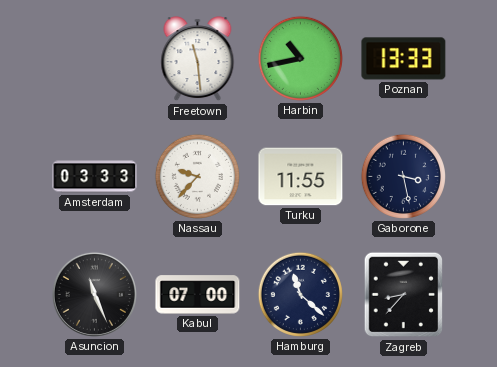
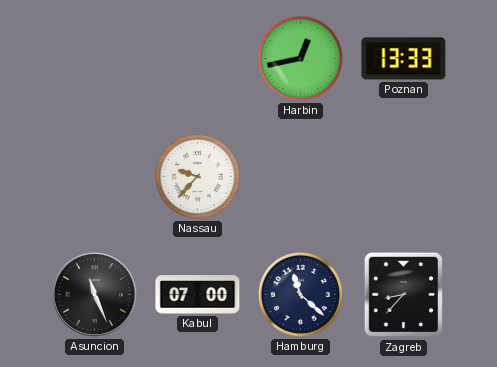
Freetown: 11:29 -> none (198, 59)
Harbin: 10:43 -> 12:43 (300, 58)
Amsterdam: 03:33 -> none (95, 177)
Turku: 11:55 -> none (301, 177)
Gaborone: 3:28 -> none (403, 176)
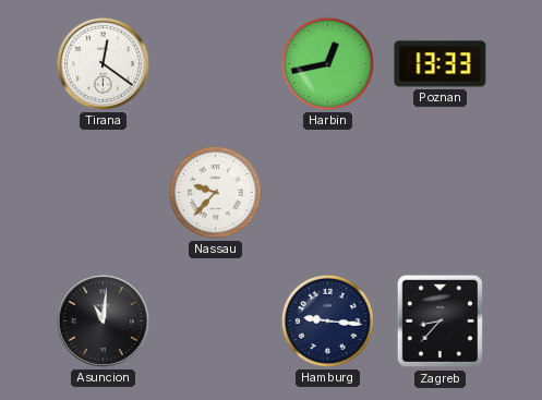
Tirana: none -> 12:21 (103, 63)
Asuncion: 11:26 -> 11:01 (103, 320)
Kabul: 07:00 -> none (198, 295)
Hamburg: 11:22 -> 9:16 (327, 320)
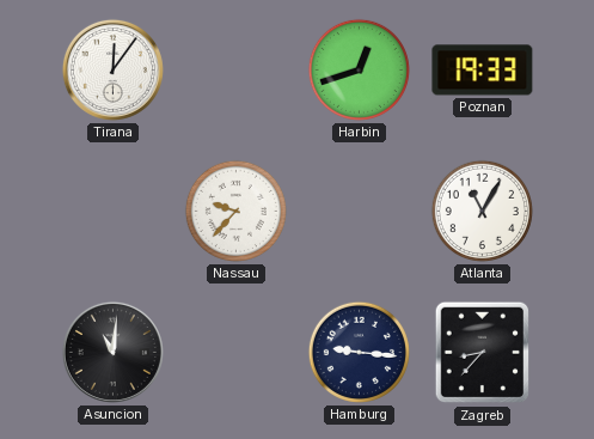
Tirana: 12:21 -> 12:06 (112, 69)
Harbin: 12:43 -> 12:42 (359, 69)
Poznan: 13:33 -> 19:33 (483, 71)
Atlanta: none -> 11:05 (482, 211)
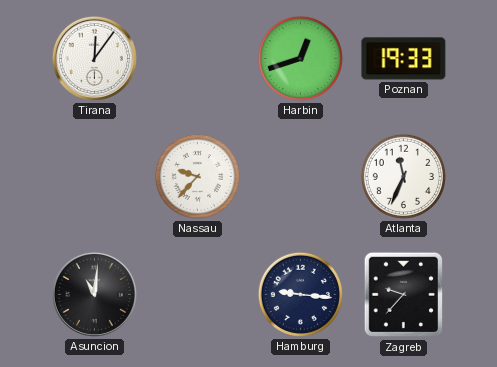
Atlanta: 11:05 -> 11:34 (403, 176)
Zagreb: 8:37 -> 9:37 (404, 295)
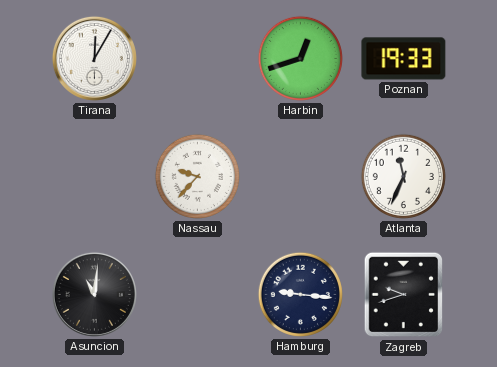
Tirana: 12:06 -> 12:05 (94, 58)
Zagreb: 9:37 -> 9:42 (404, 295)
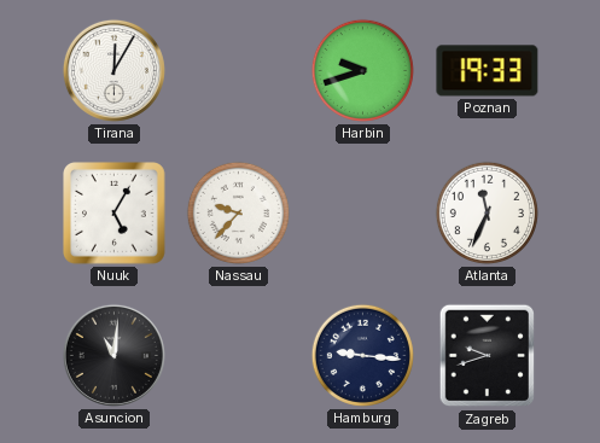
Harbin: 12:42 -> 9:42 (362, 70)
Nuuk: none -> 5:05 (115, 214)
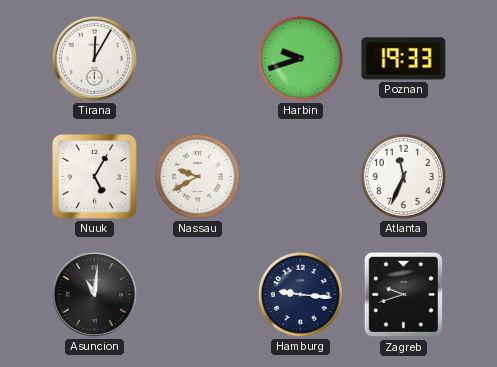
Nassau: 9:37 -> 9:40 (197, 176)
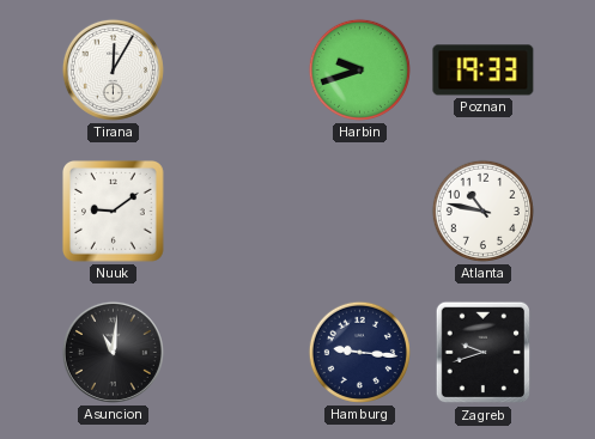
Nuuk: 5:05 -> 9:09 (114, 212)
Nassau: 9:40 -> none (197, 176)
Atlanta: 11:34 -> 10:47 (482, 211)
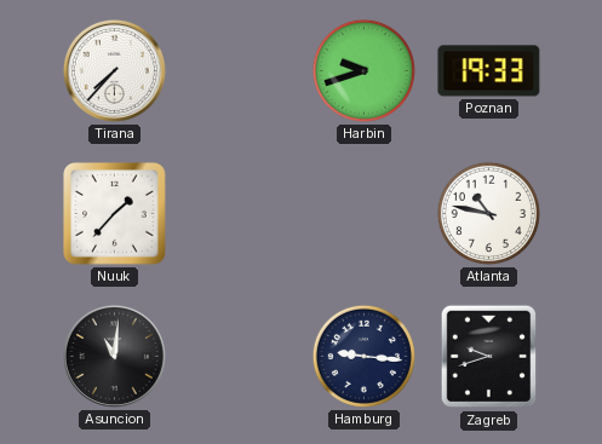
Tirana: 12:05 -> 7:37 (114, 70)
Nuuk: 9:09 -> 1:37 (115, 214)
